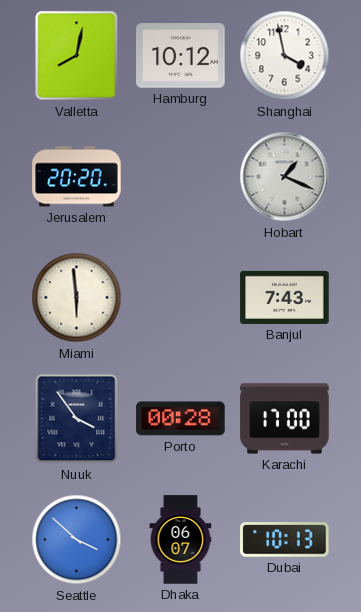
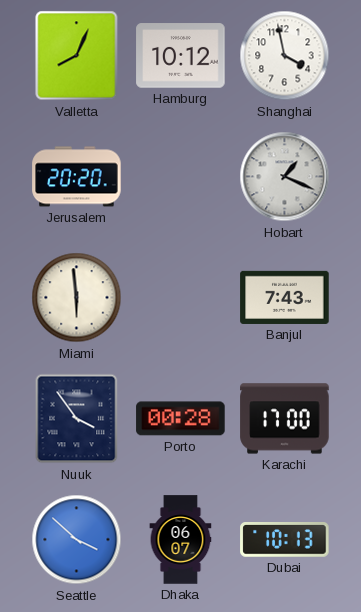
Valletta: 8:02 -> 8:04 (77, 56)
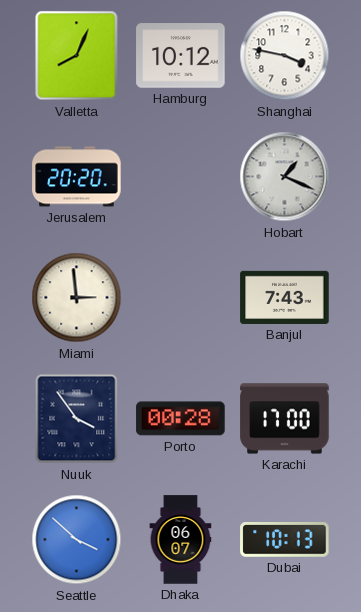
Shanghai: 3:58 -> 3:47 (285, 56)
Miami: 5:59 -> 2:59 (77, 298)
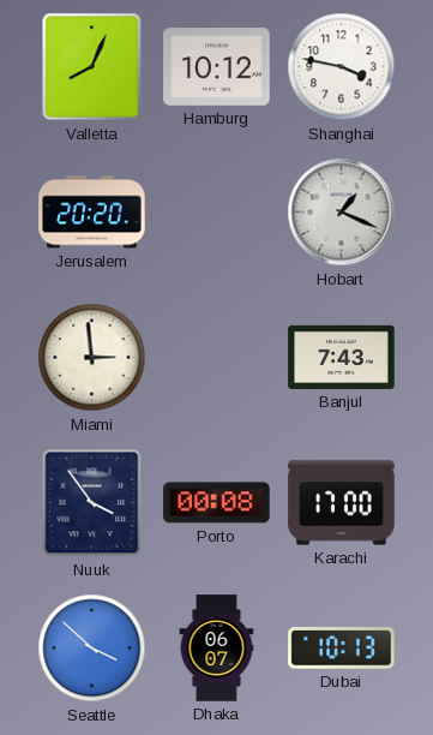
Porto: 00:28 -> 00:08 (217, 503)
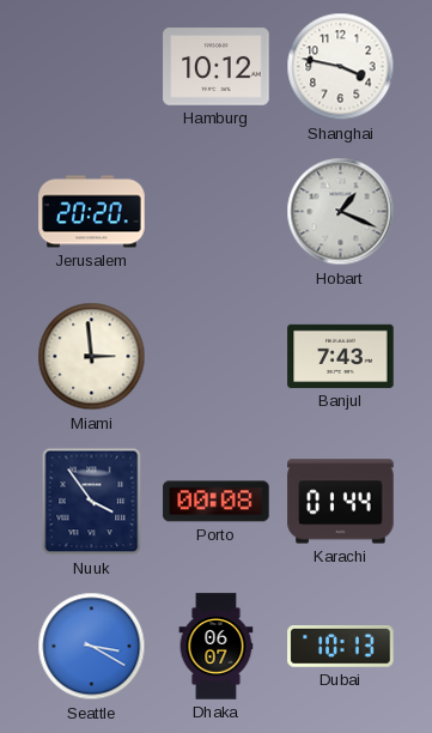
Valletta: 8:04 -> none (92, 67)
Karachi: 17:00 -> 01:44 (341, 502)
Seattle: 3:52 -> 3:20 (92, 647)
